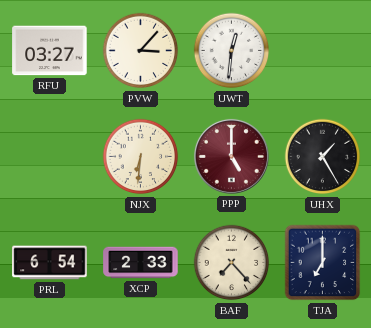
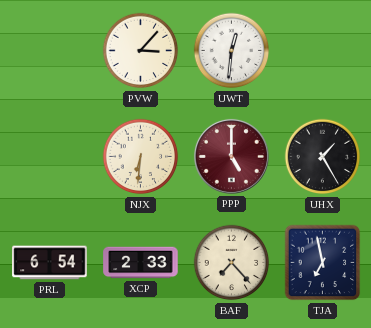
RFU: 03:27 -> none (50, 51)
TJA: 7:00 -> 6:58 (323, 263)
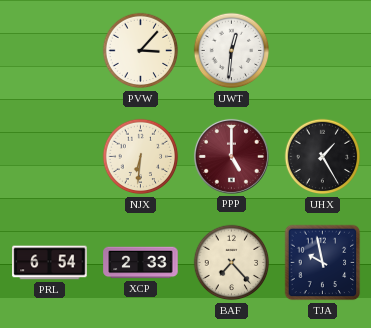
TJA: 6:58 -> 9:58 (323, 263)
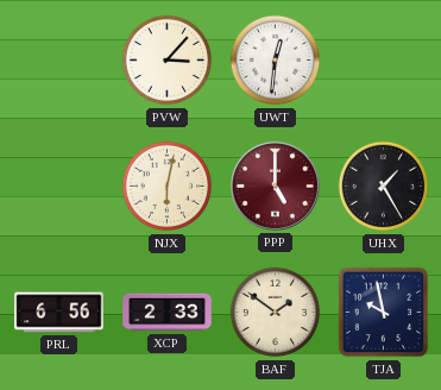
NJX: 6:31 -> 6:02 (168, 187)
PRL: 6:54 -> 6:56 (59, 313)
BAF: 7:23 -> 1:51 (276, 313)
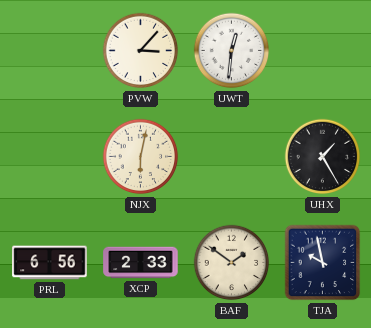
PPP: 5:00 -> none (275, 185)
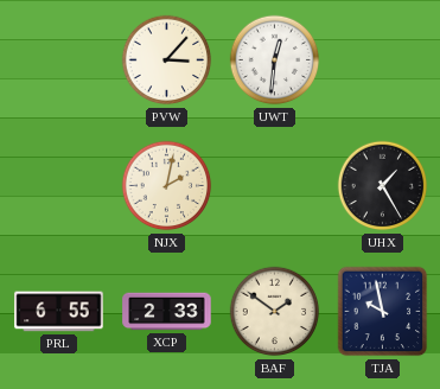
NJX: 6:02 -> 2:02 (167, 186)
PRL: 6:56 -> 6:55 (59, 312)
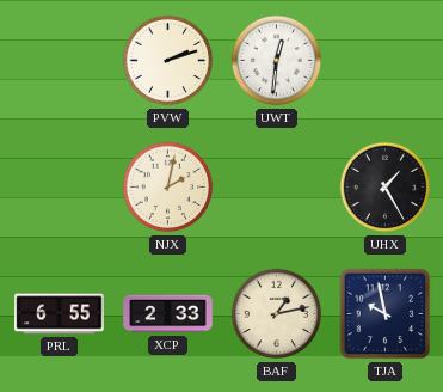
PVW: 3:07 -> 2:12 (168, 61)
BAF: 1:51 -> 1:13 (277, 314)
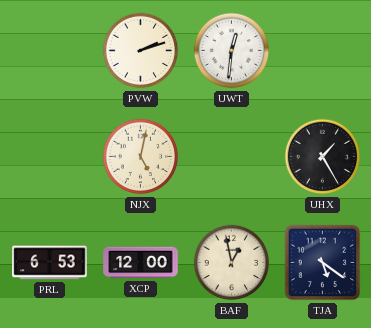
NJX: 2:02 -> 5:02 (141, 157)
PRL: 6:55 -> 6:53 (50, 263)
XCP: 2:33 -> 12:00 (141, 263)
BAF: 1:13 -> 12:58 (232, 263)
TJA: 9:58 -> 5:21 (323, 263)
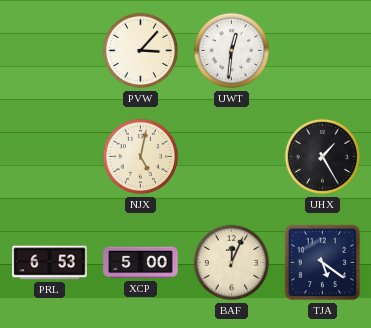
PVW: 2:12 -> 3:07 (141, 51)
XCP: 12:00 -> 5:00 (141, 263)
BAF: 12:58 -> 12:04 (232, 263)
